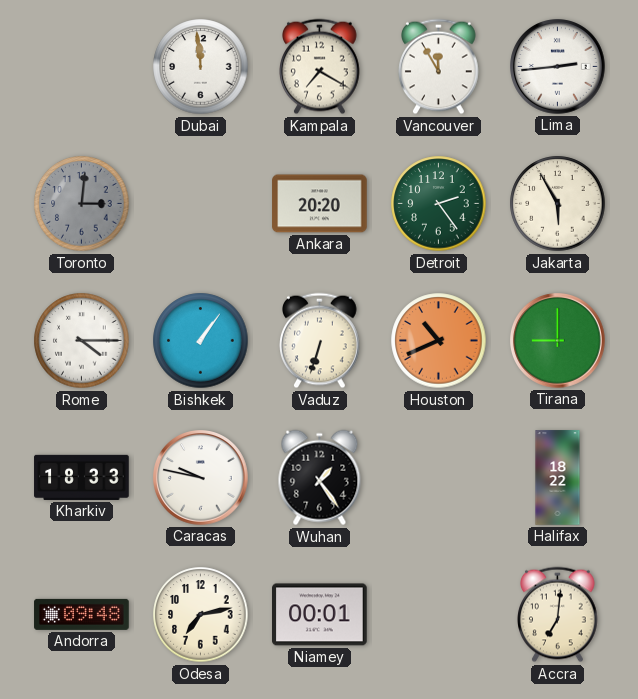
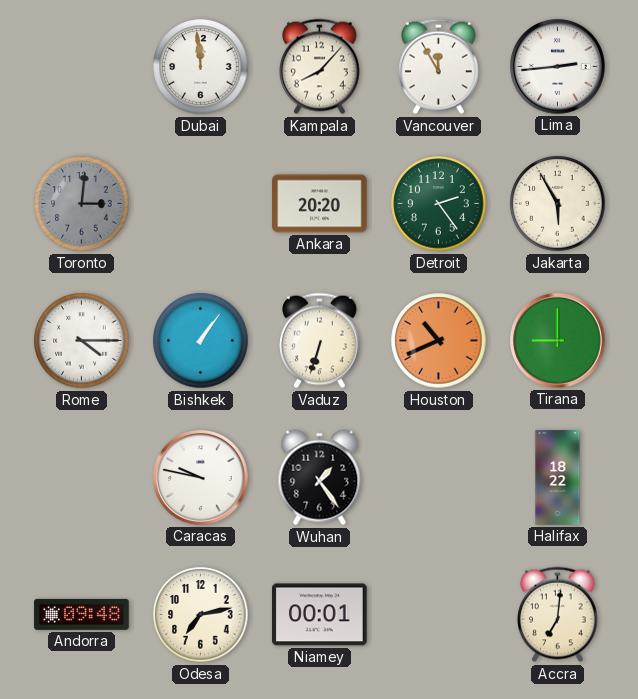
Kampala: 7:20 -> 8:07 (320, 67)
Kharkiv: 18:33 -> none (82, 477)
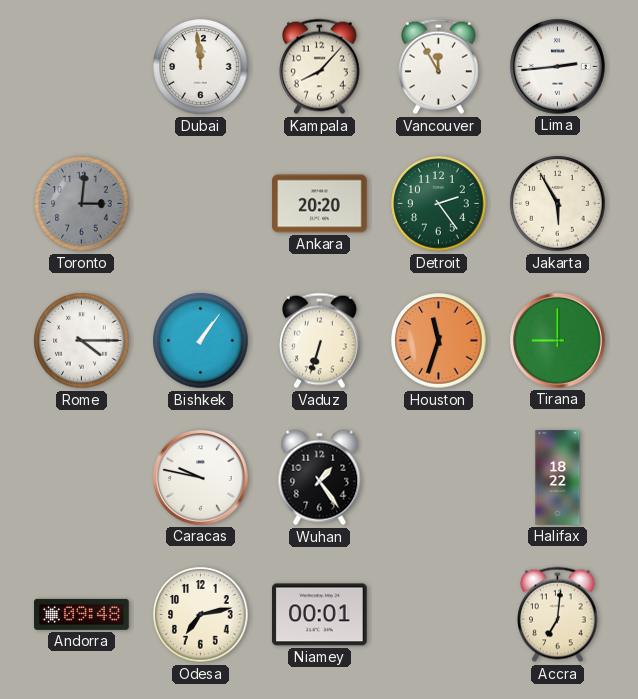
Houston: 10:41 -> 11:33 (439, 341)
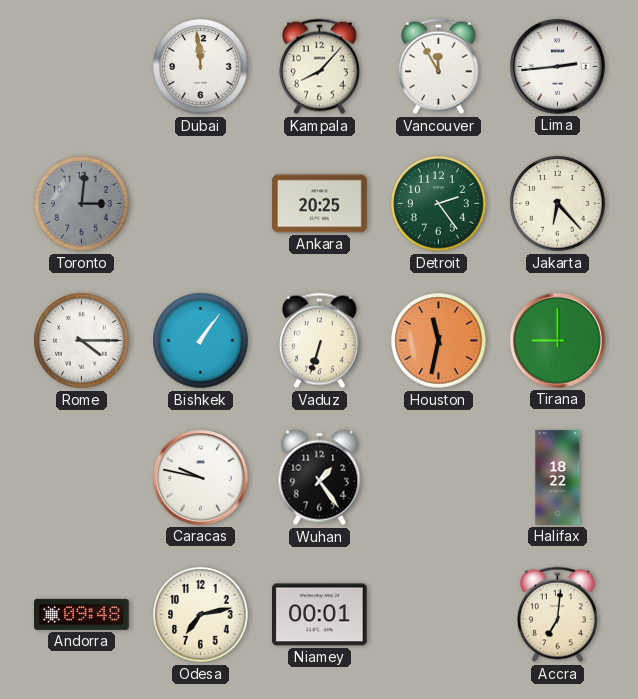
Ankara: 20:20 -> 20:25 (320, 204)
Jakarta: 5:55 -> 6:23 (558, 204)
Houston: 11:33 -> 11:32 (439, 341)
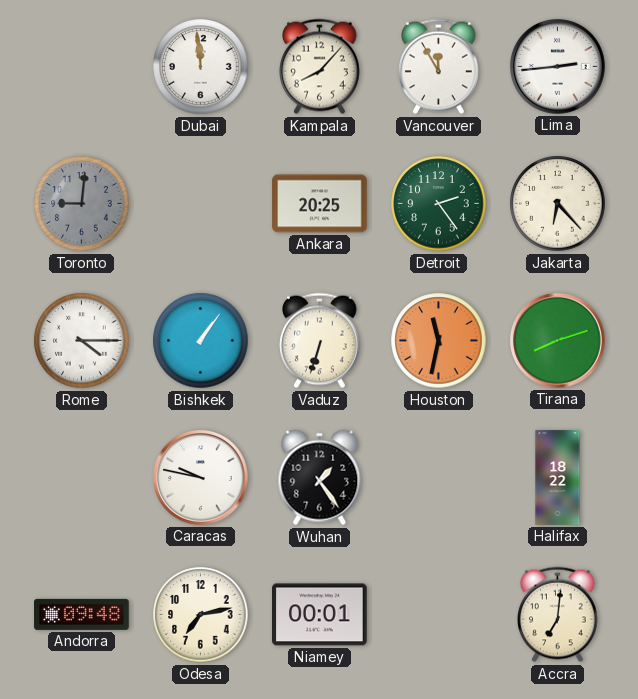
Toronto: 3:01 -> 9:01 (82, 204)
Tirana: 9:00 -> 8:12 (558, 341)
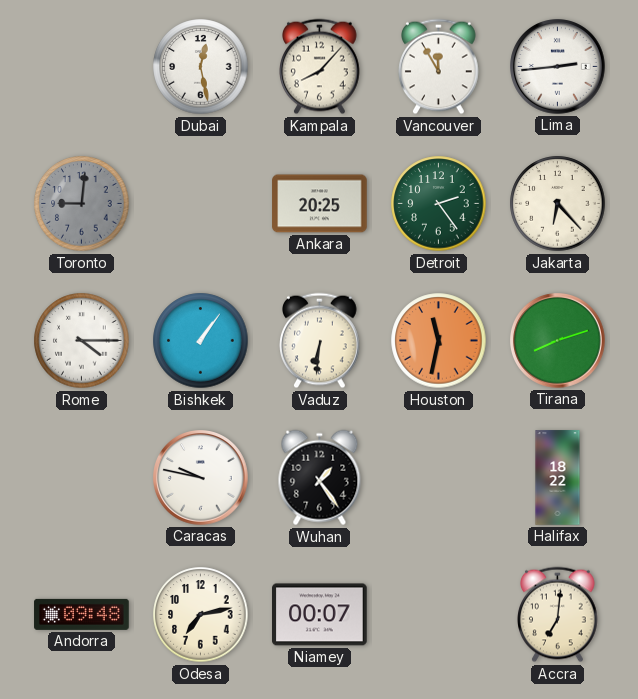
Dubai: 11:59 -> 12:28 (201, 67)
Vaduz: 6:33 -> 6:31 (320, 341)
Niamey: 00:01 -> 00:07 (320, 615)
